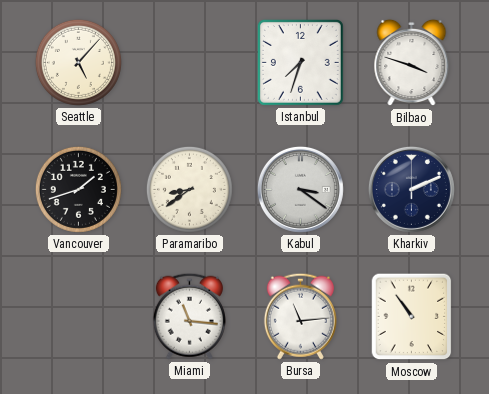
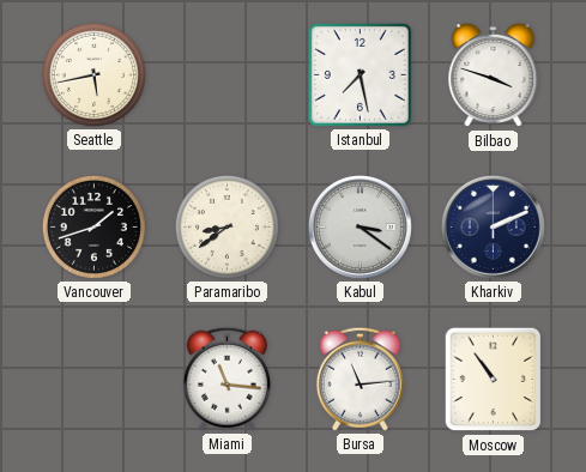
Seattle: 5:07 -> 5:43 (93, 74)
Istanbul: 7:33 -> 7:28 (360, 74)
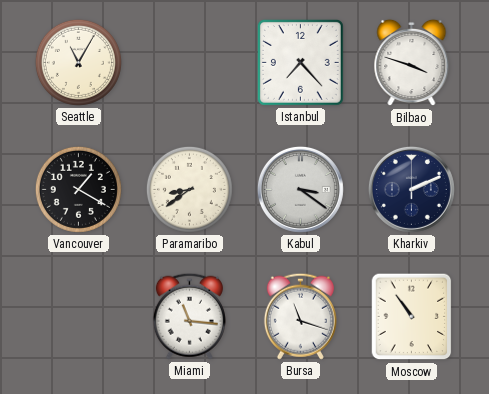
Seattle: 5:43 -> 11:05 (78, 62)
Istanbul: 7:28 -> 7:23 (300, 62)
Vancouver: 1:42 -> 1:20 (78, 189)
Bursa: 11:14 -> 11:18 (300, 316)
